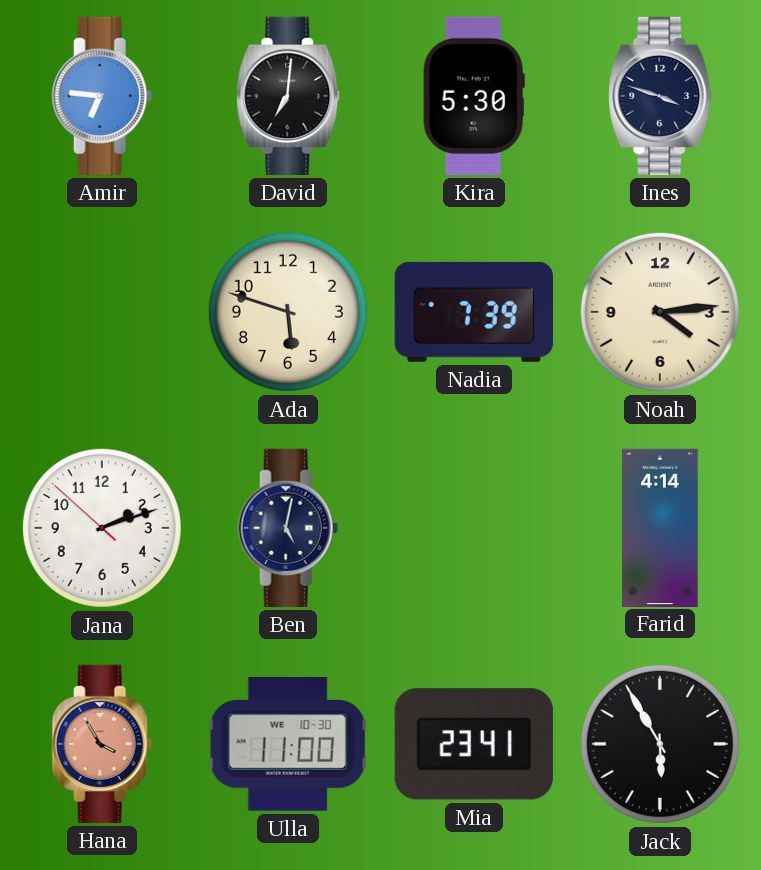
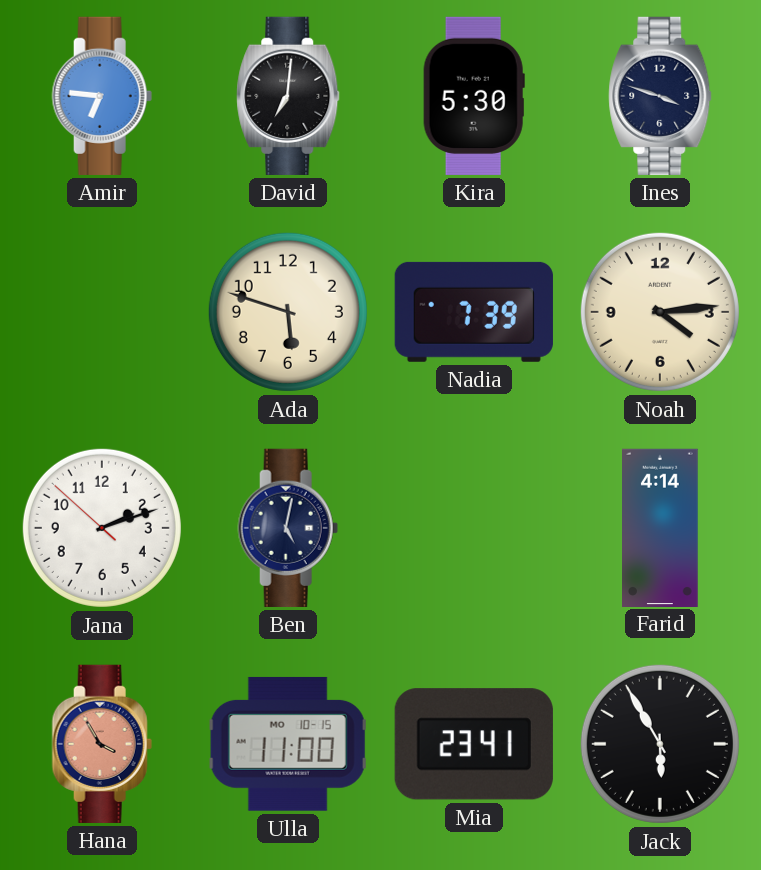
Ulla date: WE 10-30 -> MO 10-15 (288, 744)
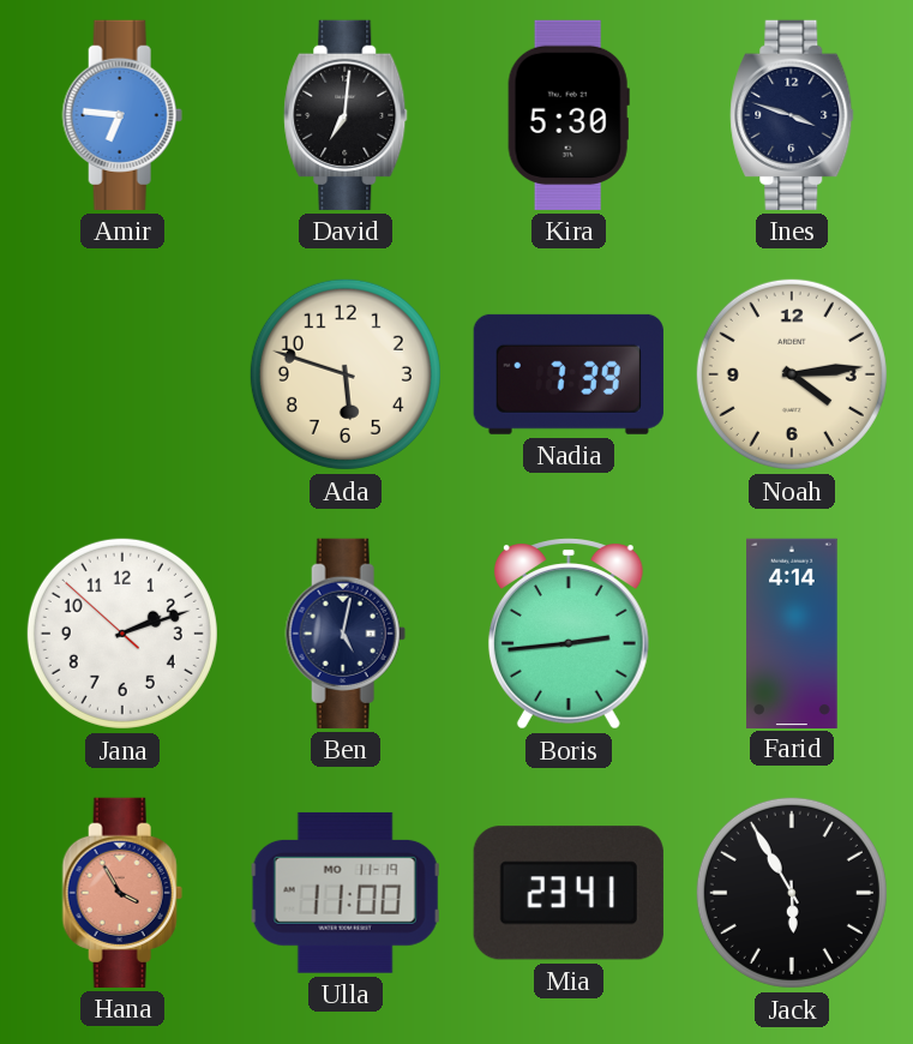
Boris: none -> 2:44 (569, 634)
Ulla date: MO 10-15 -> MO 11-19 (346, 893)
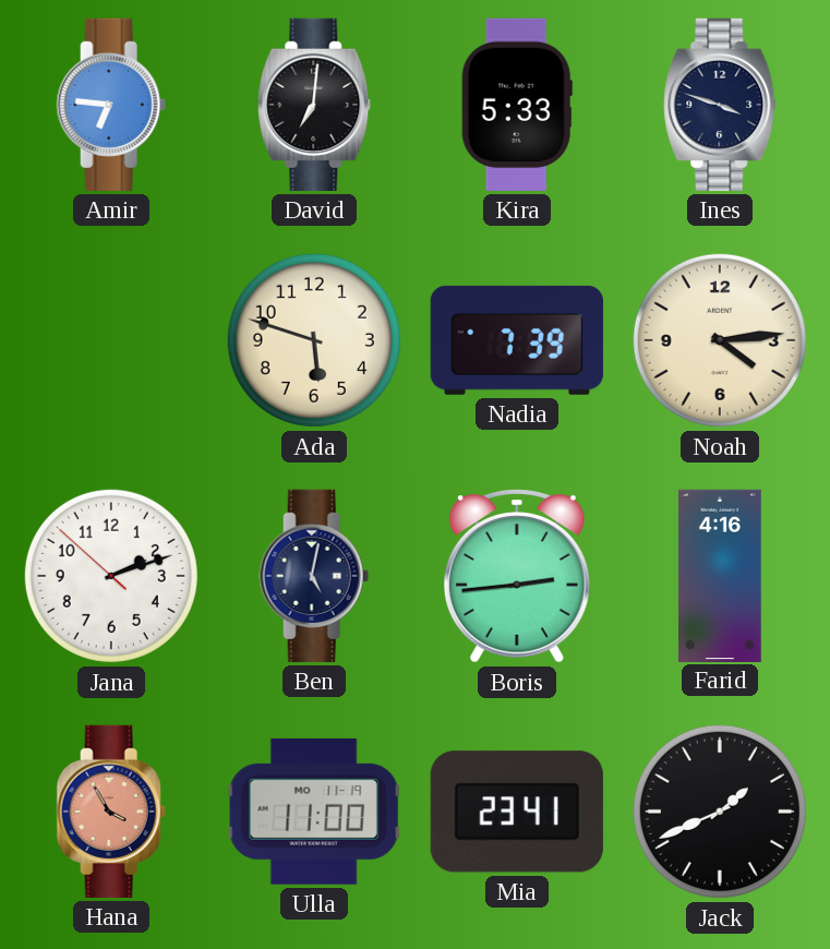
Kira: 5:30 -> 5:33 (517, 105)
Farid: 4:14 -> 4:16 (720, 575)
Jack: 5:55 -> 1:41 (720, 812)
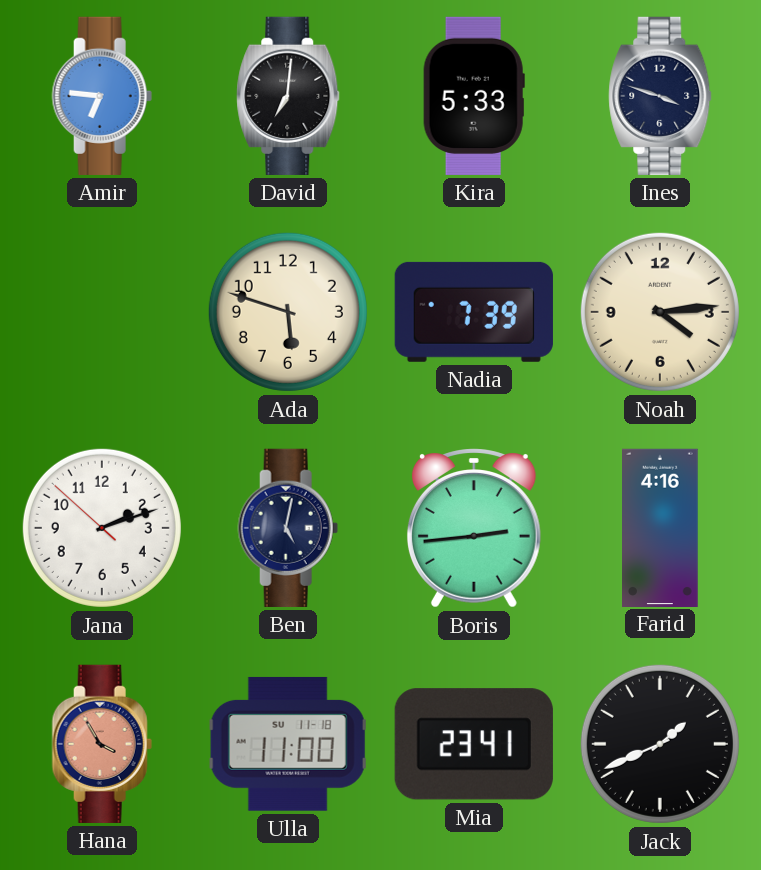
Ulla date: MO 11-19 -> SU 11-18 (288, 744)
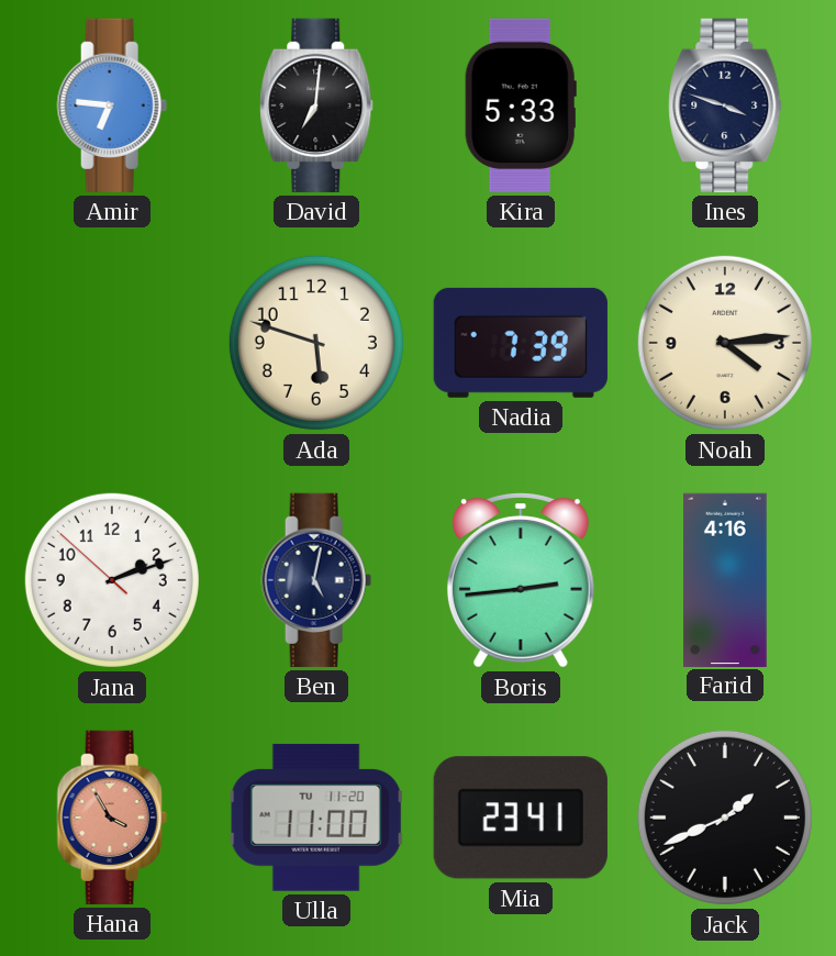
Ulla date: SU 11-18 -> TU 11-20 (316, 818)
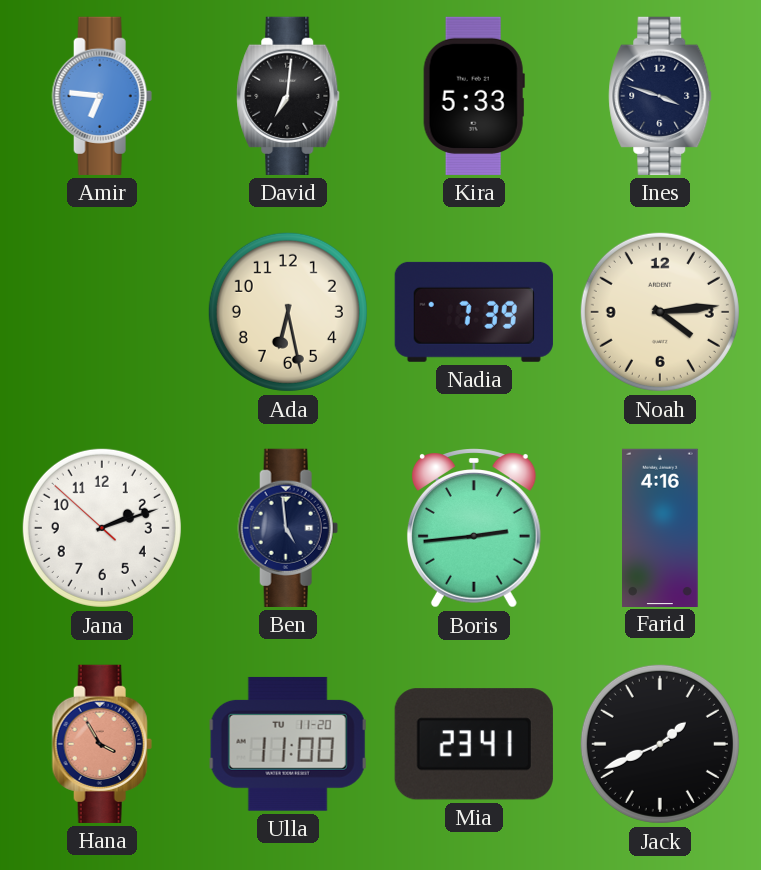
Ada: 5:48 -> 6:28 (288, 312)
Ben: 5:02 -> 4:59 (288, 528)
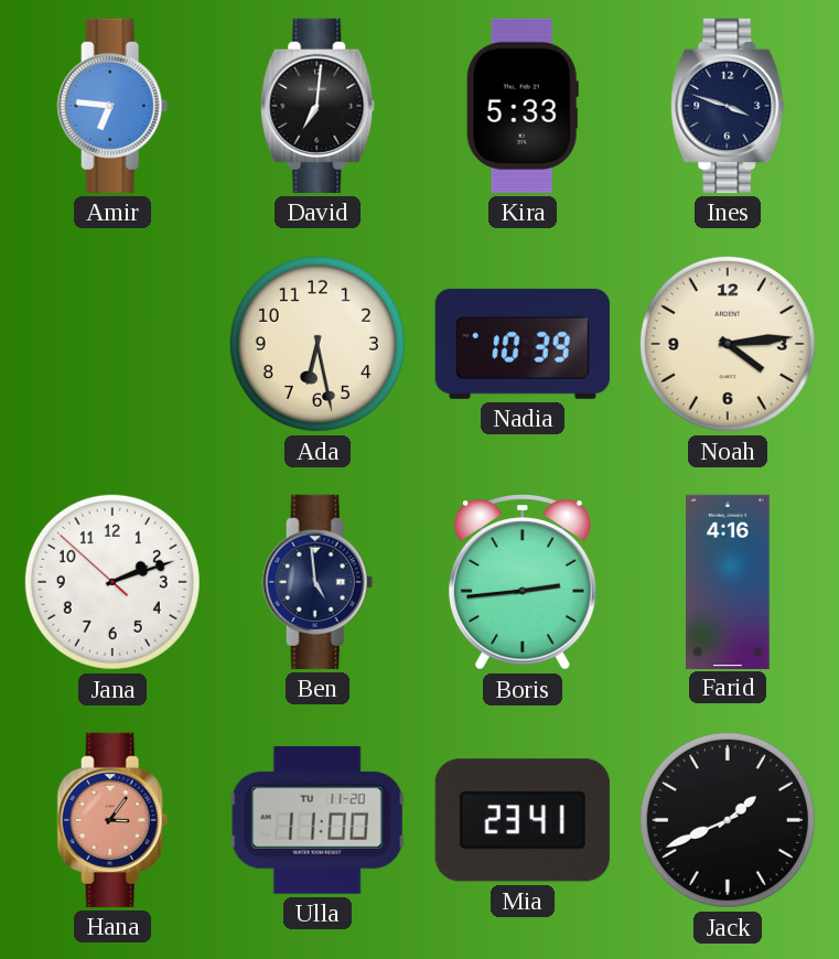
Nadia: 7:39 -> 10:39 (523, 344)
Hana: 3:55 -> 3:06 (112, 820)
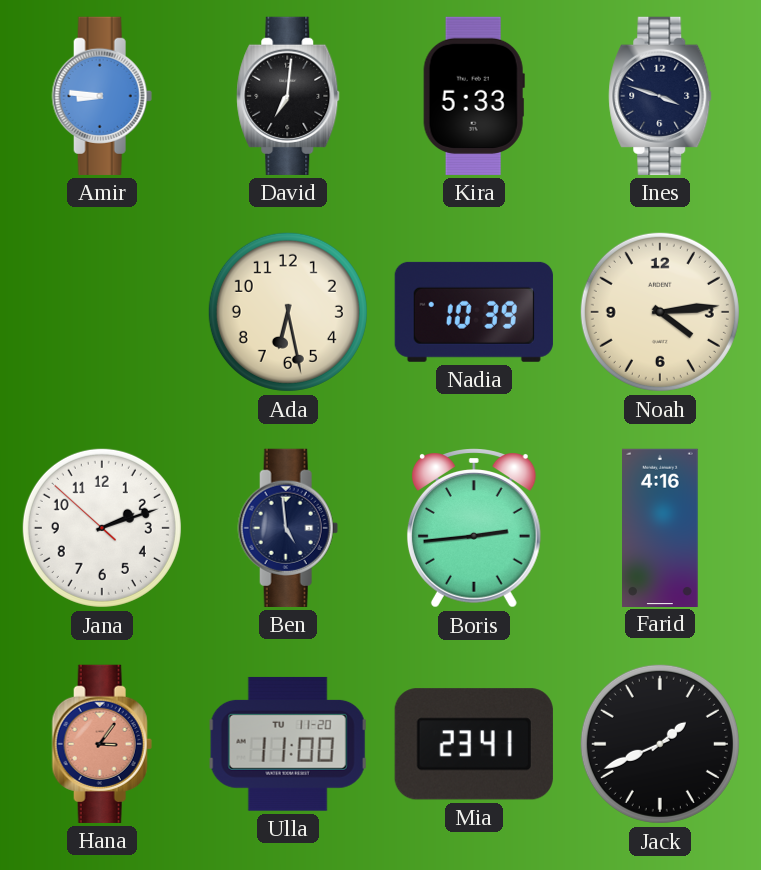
Amir: 6:46 -> 8:46 (102, 96)
